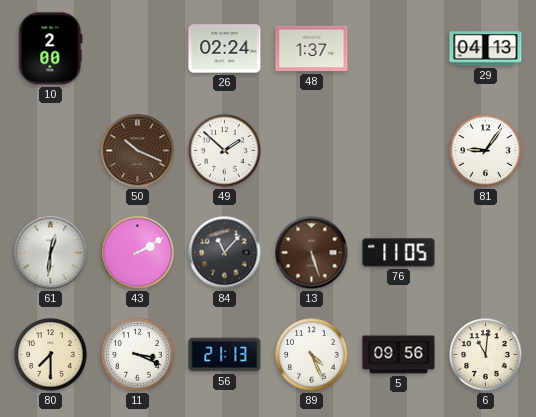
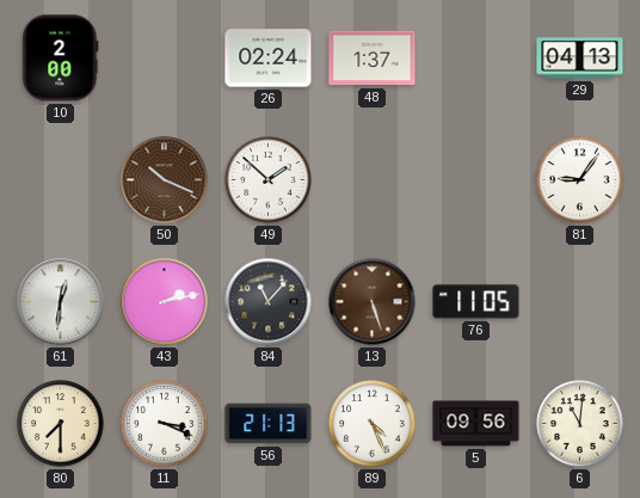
43: 2:10 -> 2:13 (165, 302)
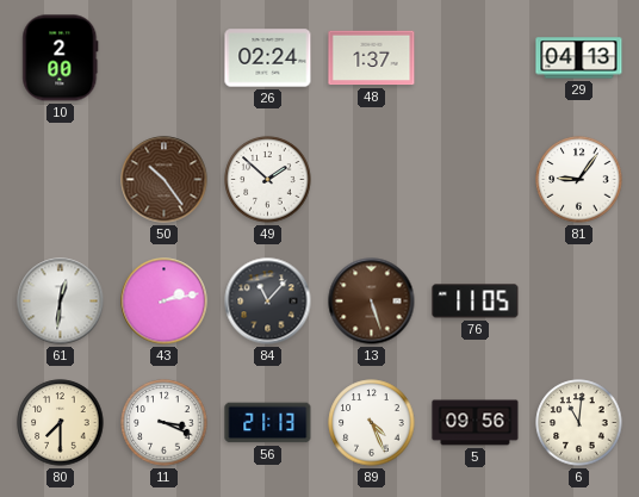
50: 10:19 -> 10:24 (165, 180)
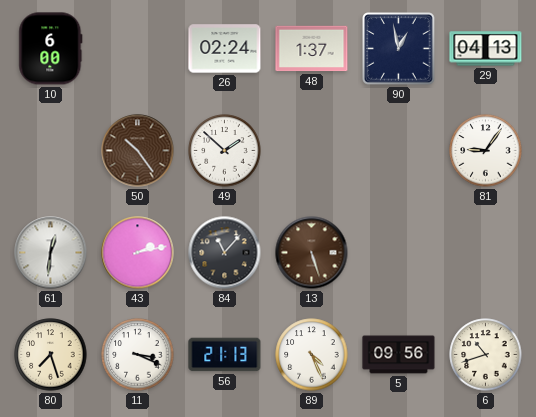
10: 2:00 -> 6:00 (51, 49)
90: none -> 12:58 (399, 49)
76: 11:05 -> none (476, 302)
80: 7:30 -> 7:27 (51, 355)
6: 11:01 -> 10:42 (486, 355)
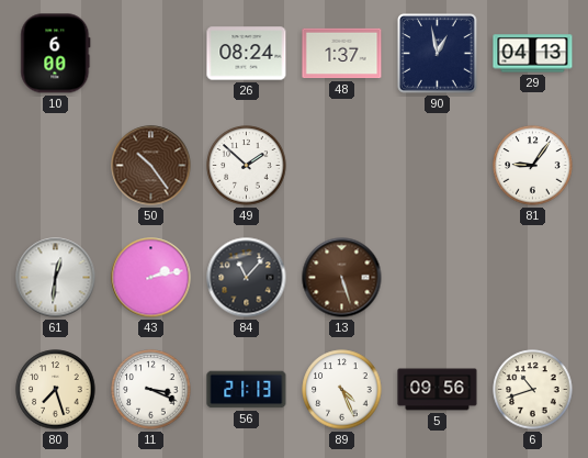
26: 02:24 -> 08:24 (247, 54)
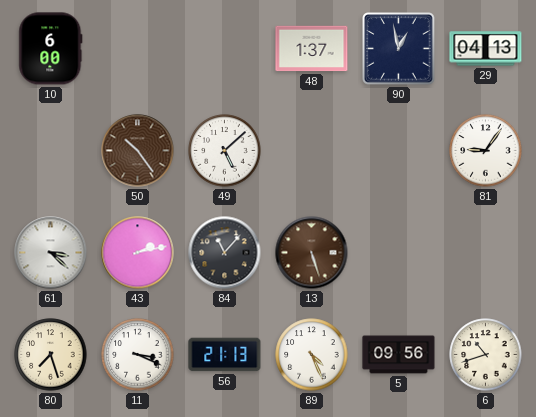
26: 08:24 -> none (247, 54)
49: 1:52 -> 5:08 (225, 151)
61: 12:31 -> 3:22 (51, 253)
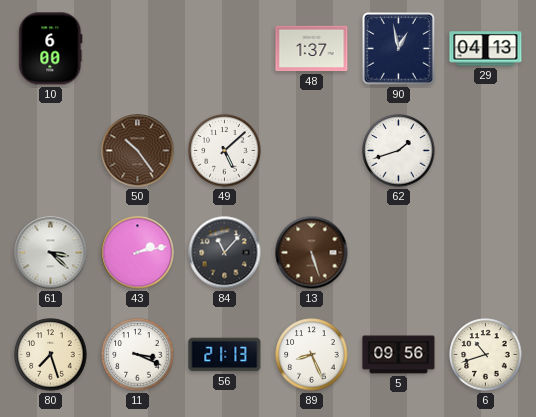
62: none -> 1:42 (399, 151)
81: 9:06 -> none (486, 151)
89: 4:26 -> 8:26 (312, 355)
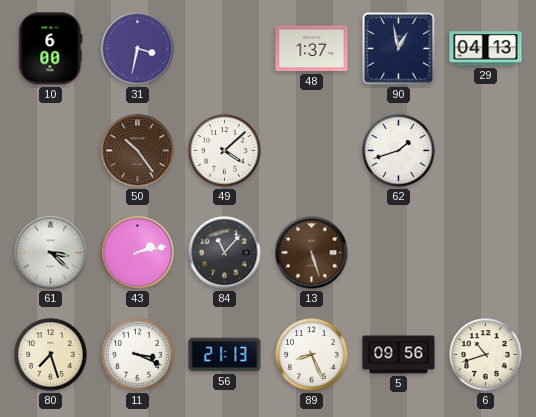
31: none -> 3:32 (138, 49)
49: 5:08 -> 4:08 (225, 151)
